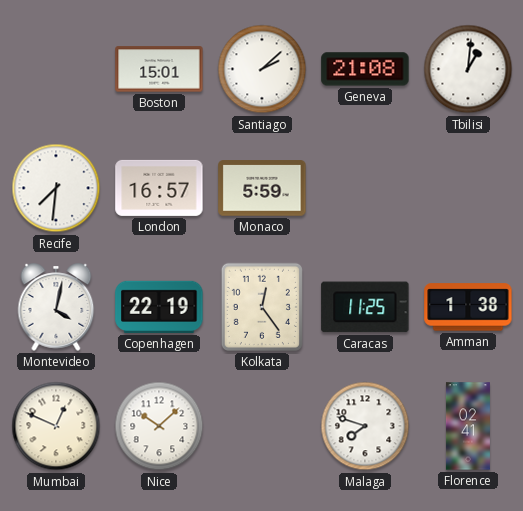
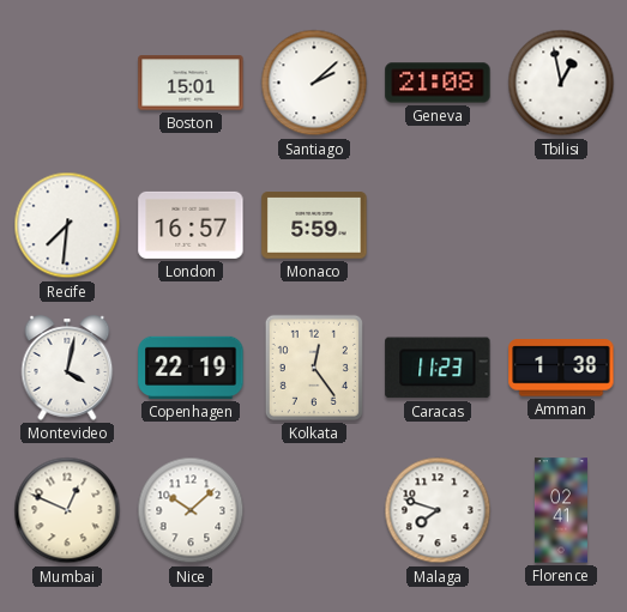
Tbilisi: 1:01 -> 12:58 (561, 83)
Caracas: 11:25 -> 11:23 (438, 368)
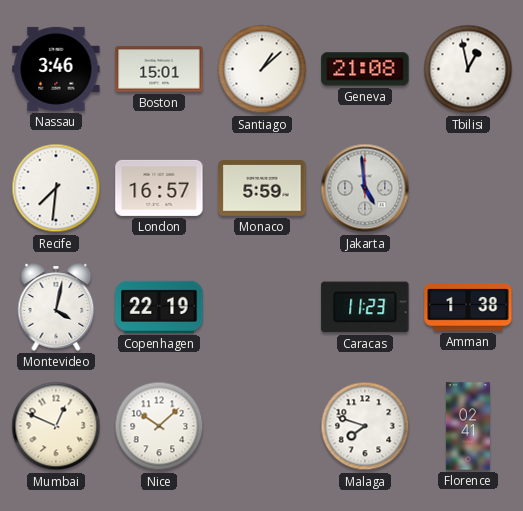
Nassau: none -> 3:46 (56, 69)
Santiago: 2:08 -> 1:08 (262, 69)
Jakarta: none -> 4:59 (365, 188)
Kolkata: 12:24 -> none (314, 368)
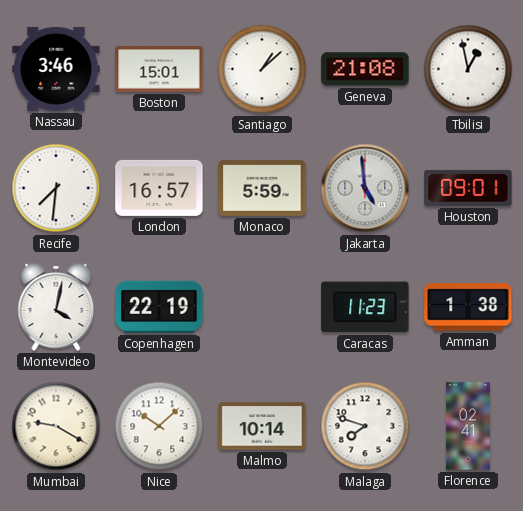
Houston: none -> 09:01 (468, 188)
Mumbai: 12:49 -> 9:20 (56, 426)
Malmo: none -> 10:14 (262, 426)
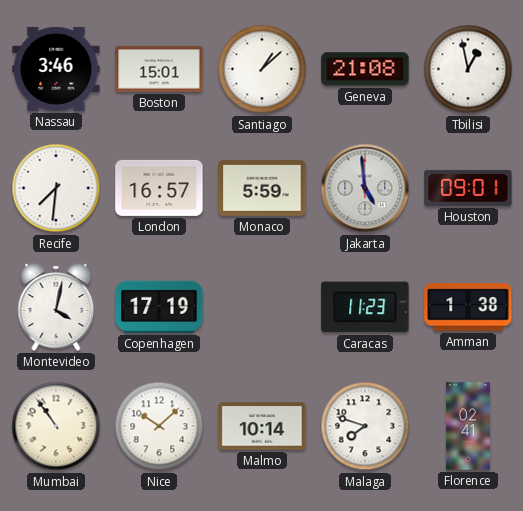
Copenhagen: 22:19 -> 17:19 (159, 307)
Mumbai: 9:20 -> 10:54 (56, 426)
